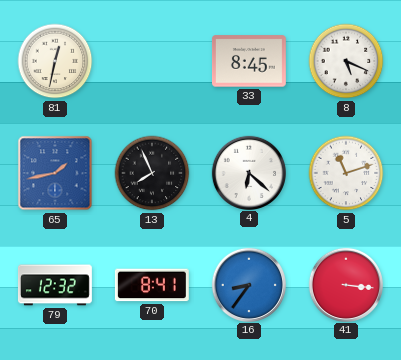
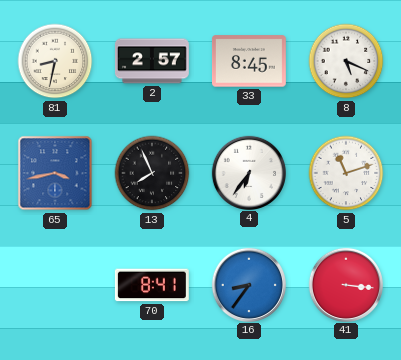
81: 12:32 -> 8:32 (55, 61)
2: none -> 2:57 (152, 61)
65: 1:43 -> 3:43 (55, 173)
4: 6:22 -> 6:36 (248, 172)
79: 12:32 -> none (55, 285)
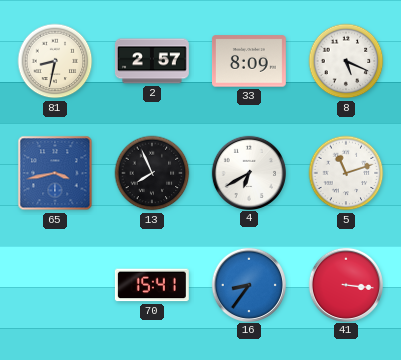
33: 8:45 -> 8:09 (249, 61)
4: 6:36 -> 6:40 (248, 172)
70: 8:41 -> 15:41 (152, 285)
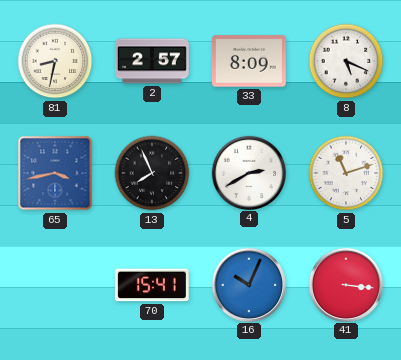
4: 6:40 -> 2:40 (248, 172)
16: 8:36 -> 10:04 (248, 284)
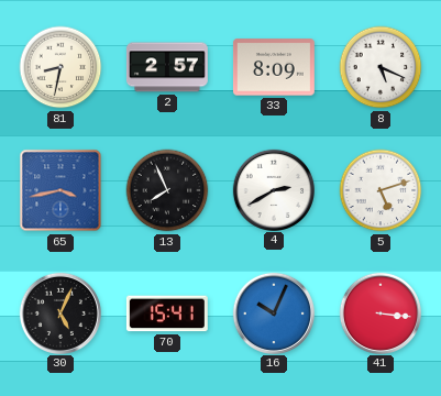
5: 11:12 -> 5:12 (381, 190)
30: none -> 5:04 (59, 312)
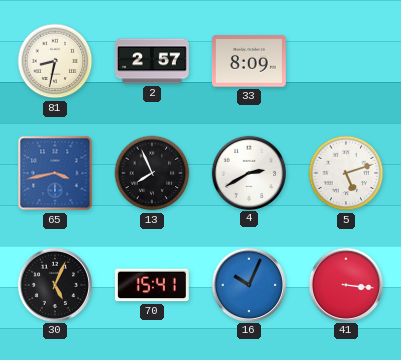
8: 5:19 -> none (381, 67)
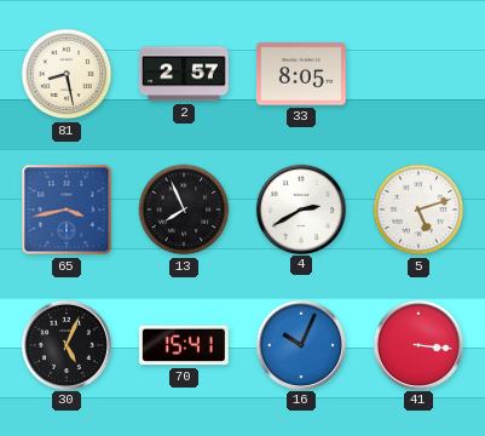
81: 8:32 -> 8:28 (67, 74)
33: 8:09 -> 8:05 (301, 74)
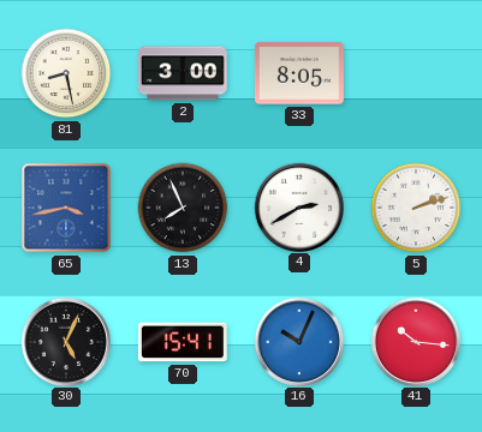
2: 2:57 -> 3:00 (183, 73)
5: 5:12 -> 2:12 (416, 208)
41: 3:16 -> 10:16 (415, 341)
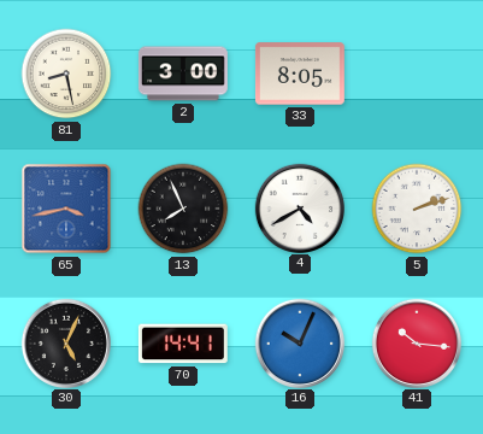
4: 2:40 -> 4:40 (299, 207)
70: 15:41 -> 14:41 (183, 344)
